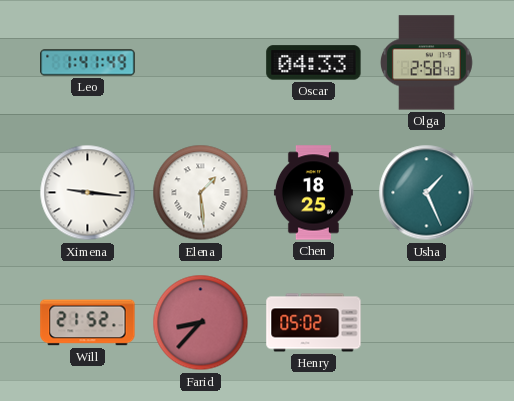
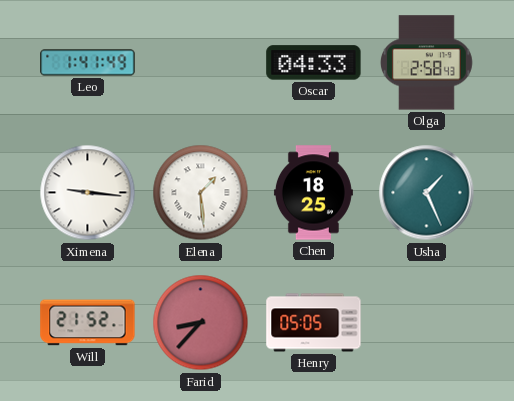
Henry: 05:02 -> 05:05 (314, 323)
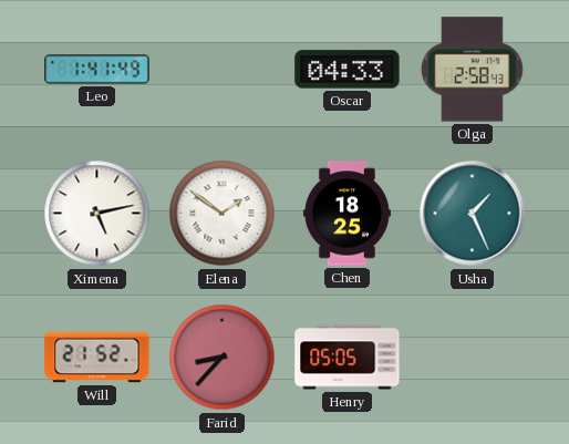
Ximena: 9:16 -> 5:13 (97, 214)
Elena: 1:29 -> 1:51 (223, 214)
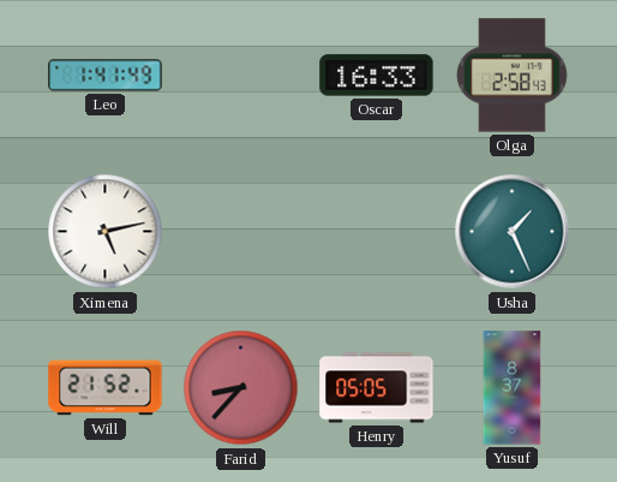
Oscar: 04:33 -> 16:33 (377, 76)
Elena: 1:51 -> none (223, 214)
Chen: 18:25 -> none (346, 214)
Yusuf: none -> 8:37 (513, 388)
